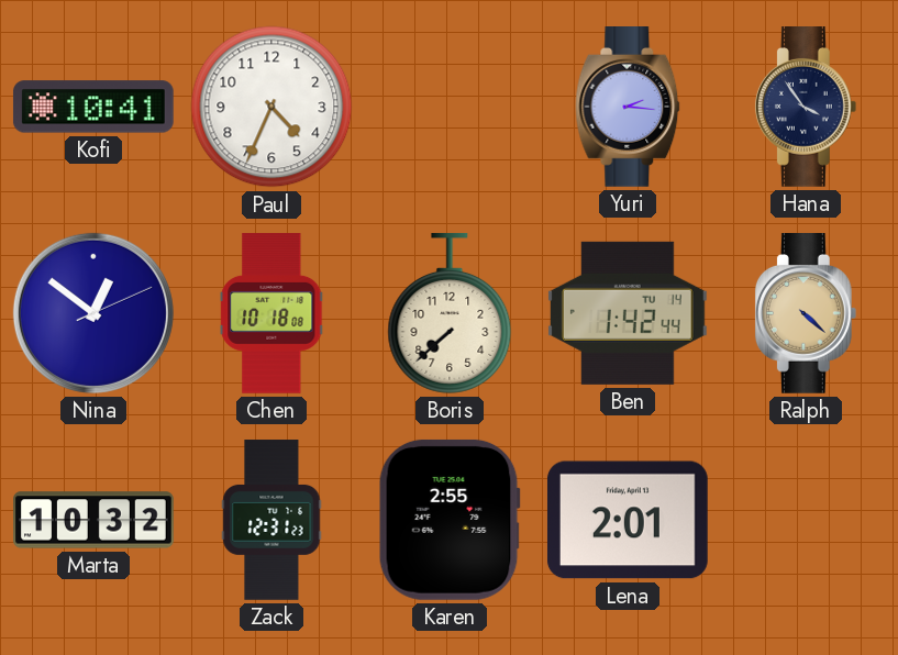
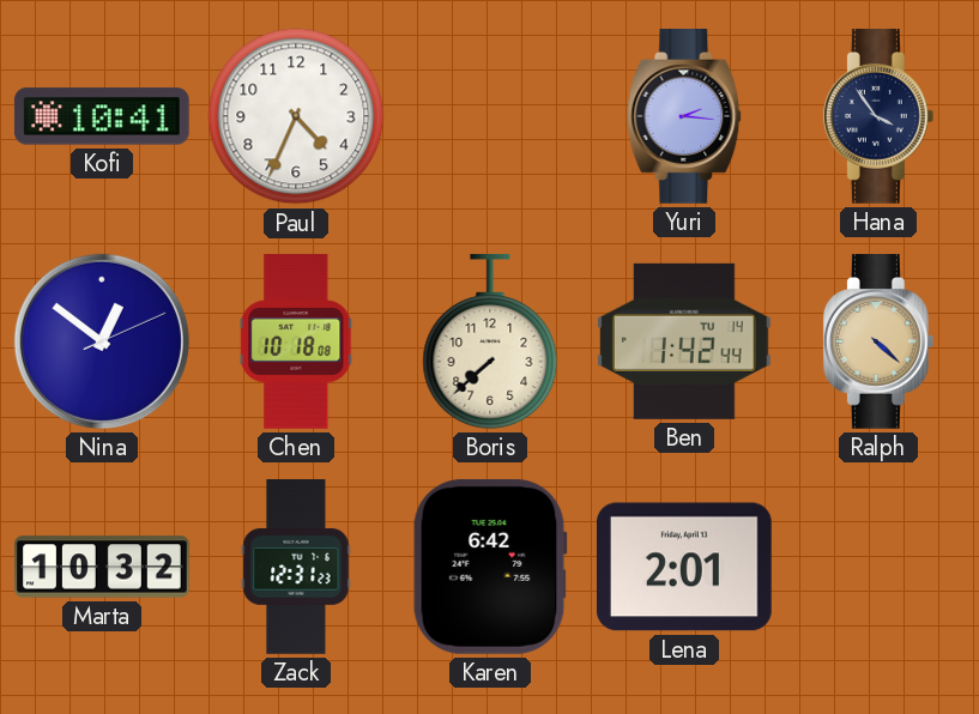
Karen: 2:55 -> 6:42 (490, 567)
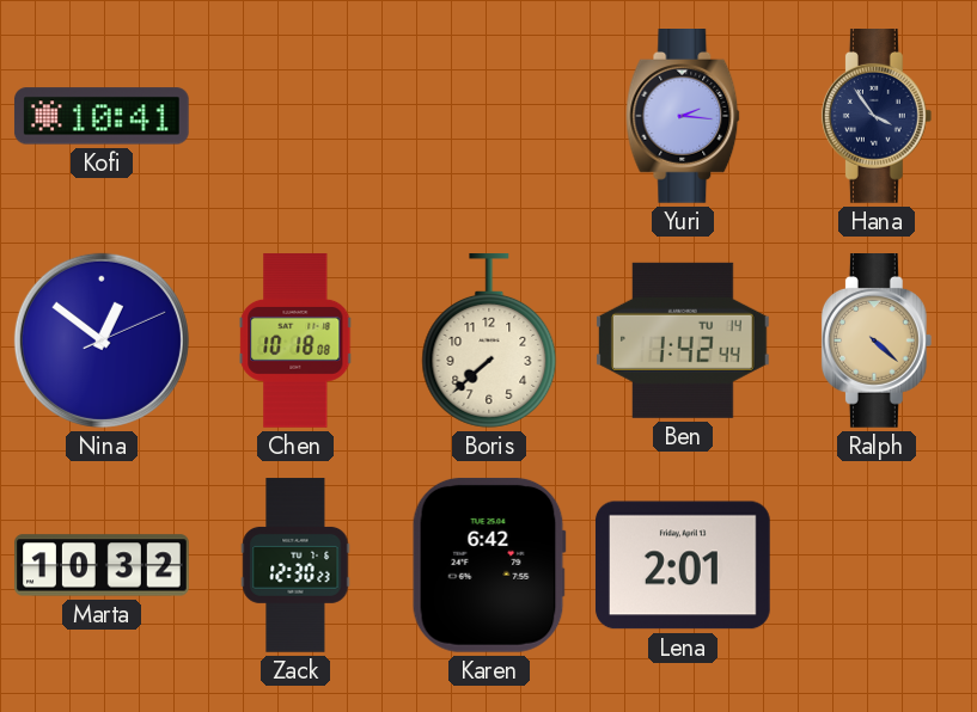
Paul: 4:34 -> none (296, 116)
Zack: 12:31 -> 12:30 (295, 565)
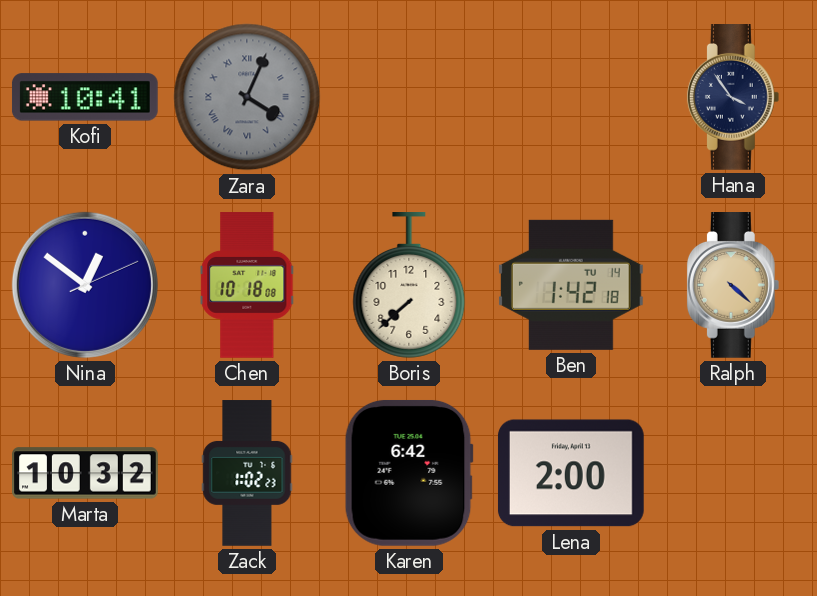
Zara: none -> 4:04 (247, 97)
Yuri: 2:16 -> none (683, 117)
Ben: 1:42:44 -> 1:42:18 (571, 285)
Zack: 12:30 -> 1:02 (247, 473)
Lena: 2:01 -> 2:00 (571, 473)
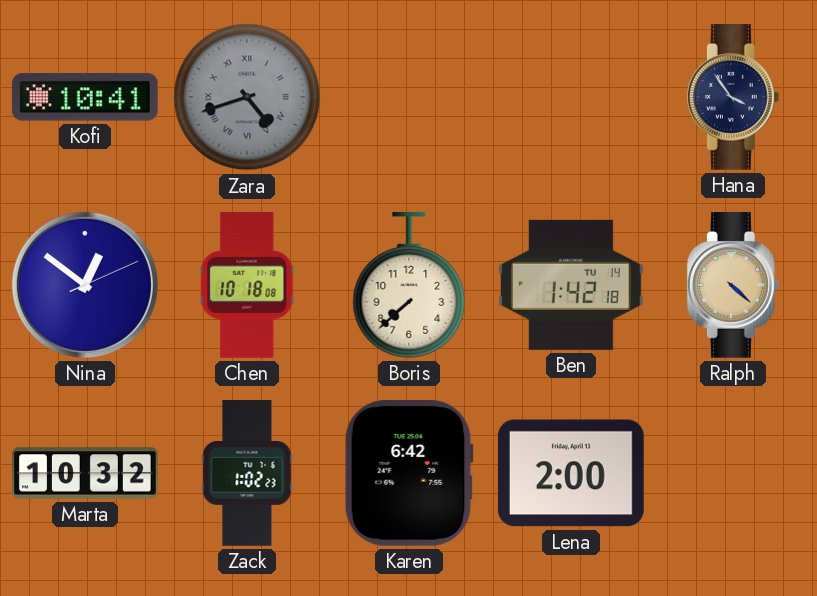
Zara: 4:04 -> 4:42 (247, 97)
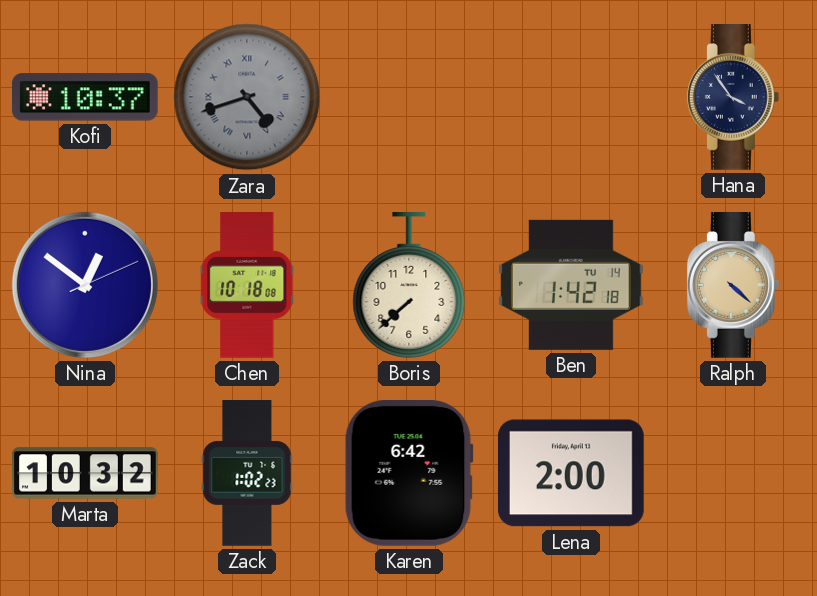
Kofi: 10:41 -> 10:37 (85, 97)
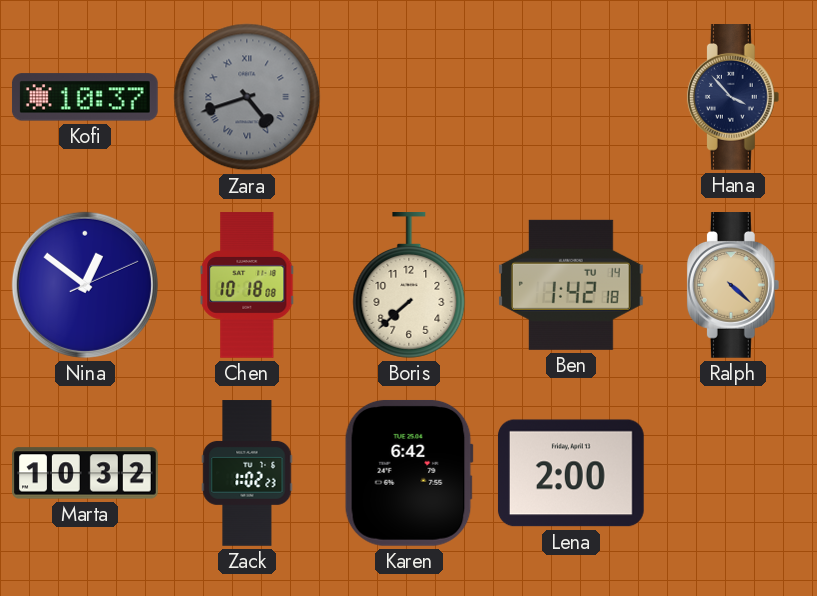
Hana: 3:54 -> 3:53 (733, 98)
